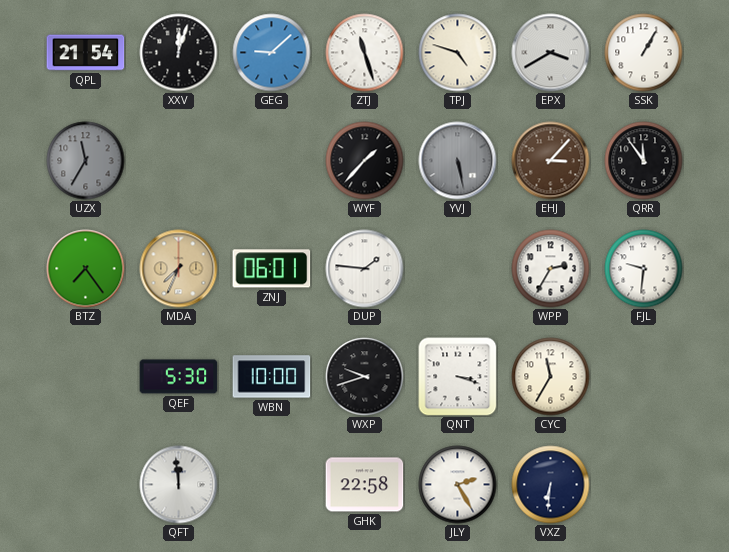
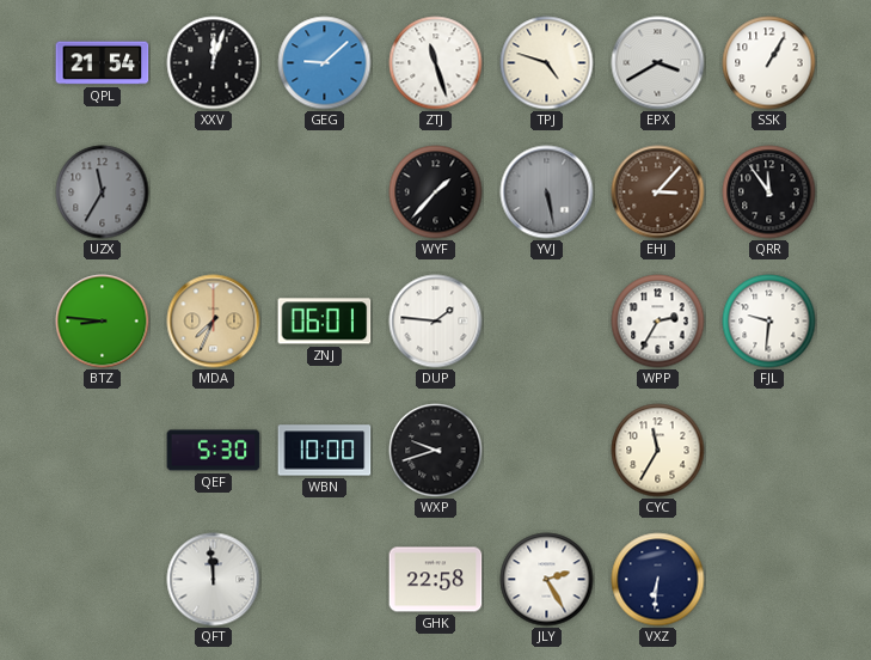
BTZ: 7:24 -> 8:46 (103, 322)
QNT: 3:18 -> none (458, 377)
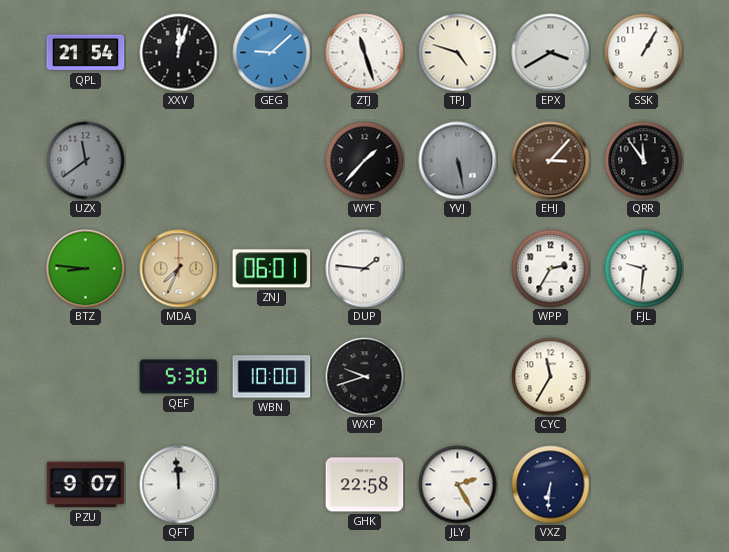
UZX: 11:35 -> 11:39 (86, 161)
PZU: none -> 9:07 (86, 485)
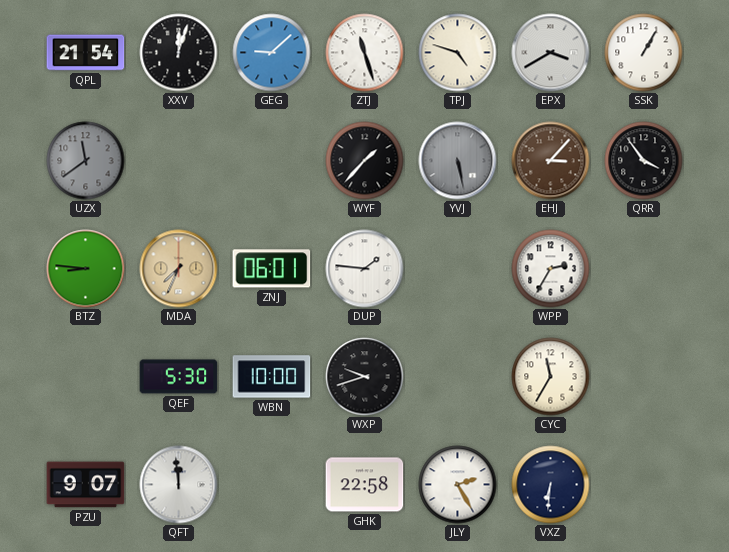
QRR: 11:54 -> 3:54 (644, 161)
FJL: 9:31 -> none (644, 269)
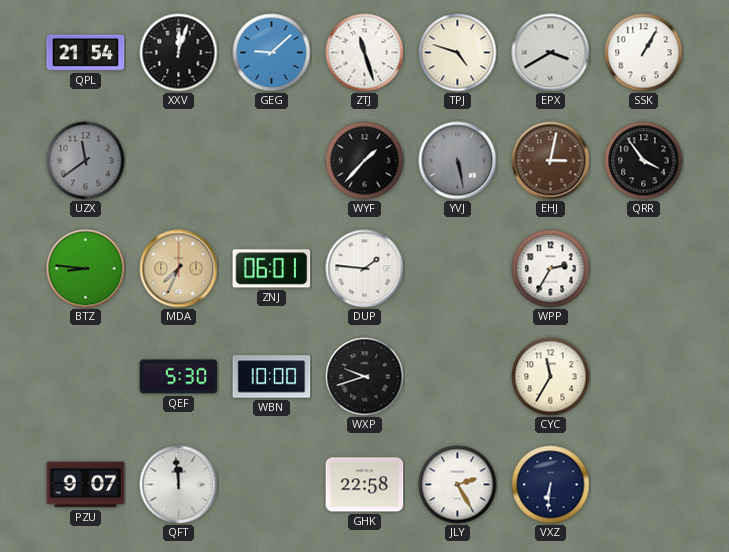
EHJ: 3:07 -> 3:02 (551, 161)
